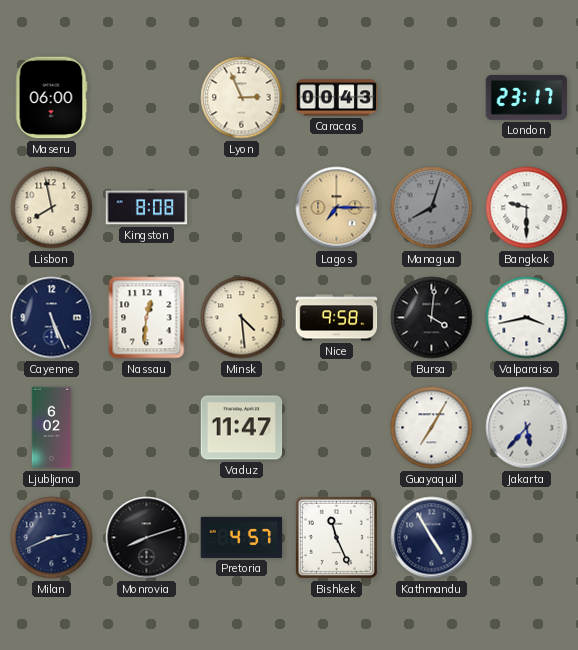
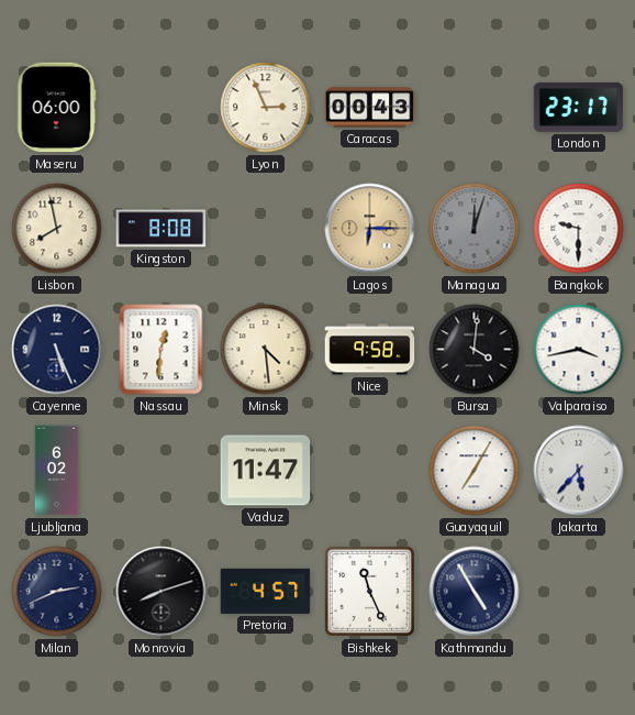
Lagos: 7:15 -> 6:15 (370, 229)
Managua: 8:03 -> 12:03 (475, 229)
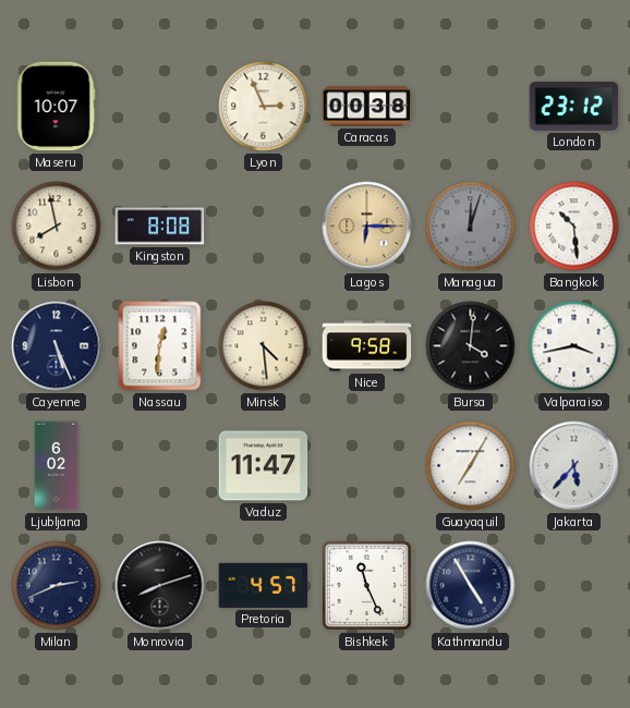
Maseru: 06:00 -> 10:07 (56, 107)
Caracas: 00:43 -> 00:38 (367, 107)
London: 23:17 -> 23:12 (574, 106)
Bangkok: 9:30 -> 10:29 (574, 227)
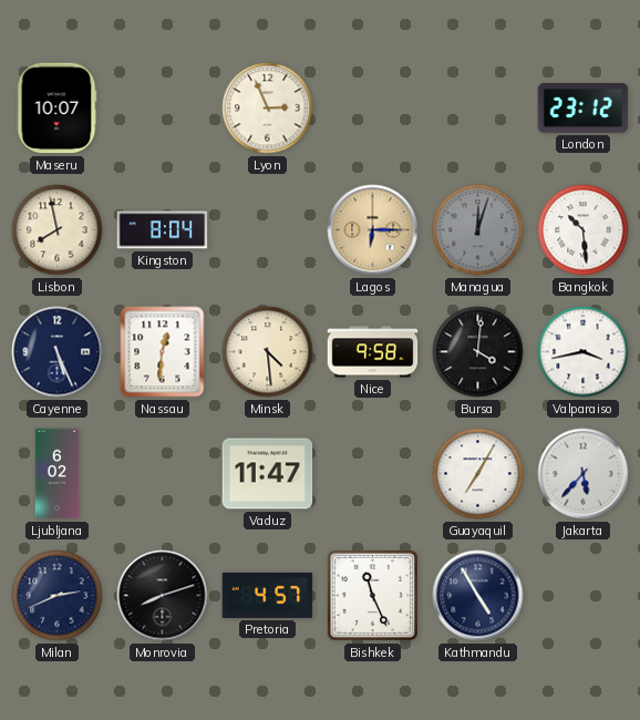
Caracas: 00:38 -> none (367, 107)
Kingston: 8:08 -> 8:04 (163, 230)
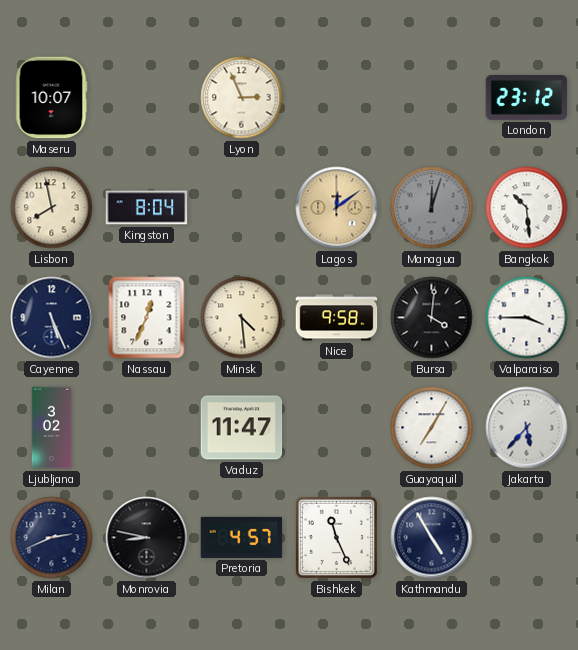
Lagos: 6:15 -> 12:09 (337, 208)
Nassau: 12:31 -> 12:34 (147, 318)
Valparaiso: 3:43 -> 3:45 (527, 318)
Ljubljana: 6:02 -> 3:02 (52, 428)
Monrovia: 8:12 -> 8:47 (147, 538)
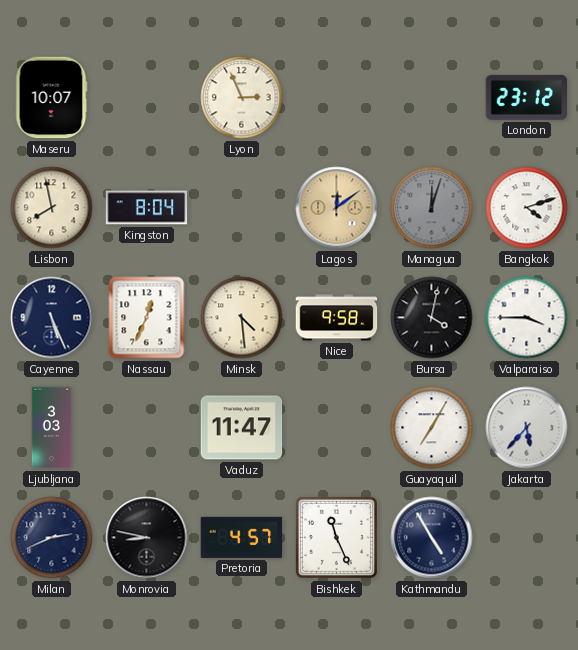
Bangkok: 10:29 -> 4:12 (527, 208)
Bursa: 4:01 -> 4:02 (432, 318)
Ljubljana: 3:02 -> 3:03 (52, 428)
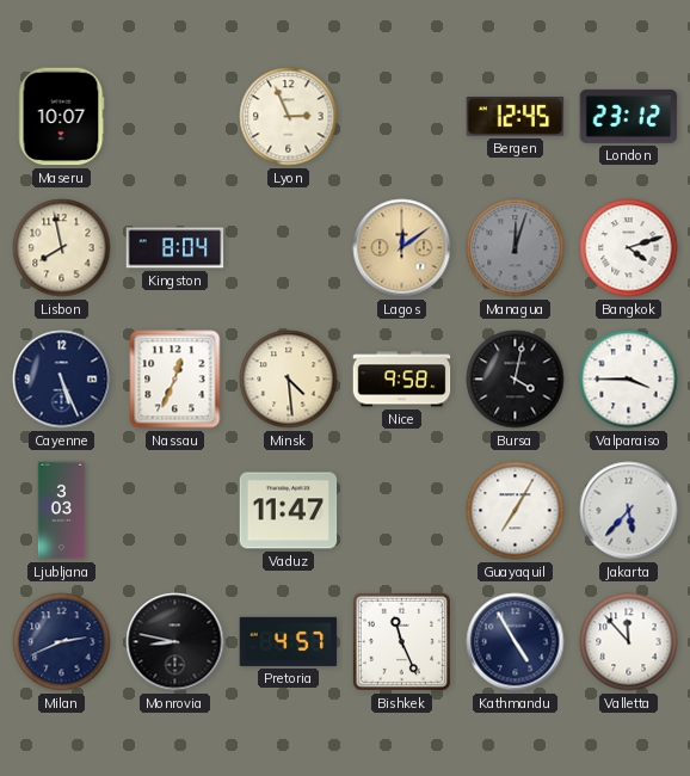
Bergen: none -> 12:45 (516, 117)
Valletta: none -> 11:53 (629, 642)
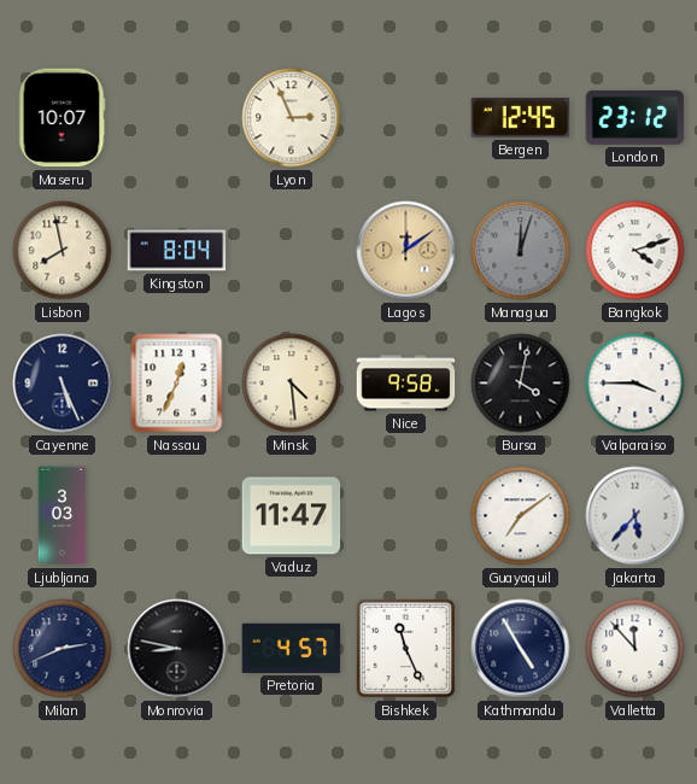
Guayaquil: 7:05 -> 7:09 (521, 516)
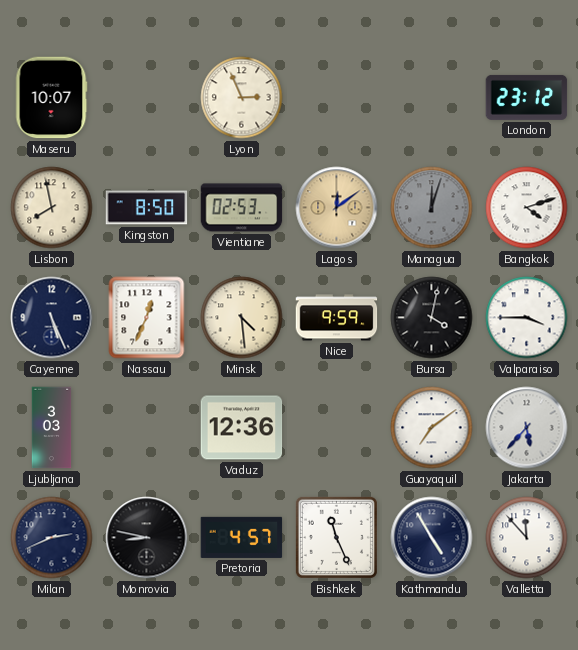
Bergen: 12:45 -> none (521, 118)
Kingston: 8:04 -> 8:50 (147, 208)
Vientiane: none -> 02:53 (242, 208)
Nice: 9:58 -> 9:59 (337, 318)
Vaduz: 11:47 -> 12:36 (242, 428)
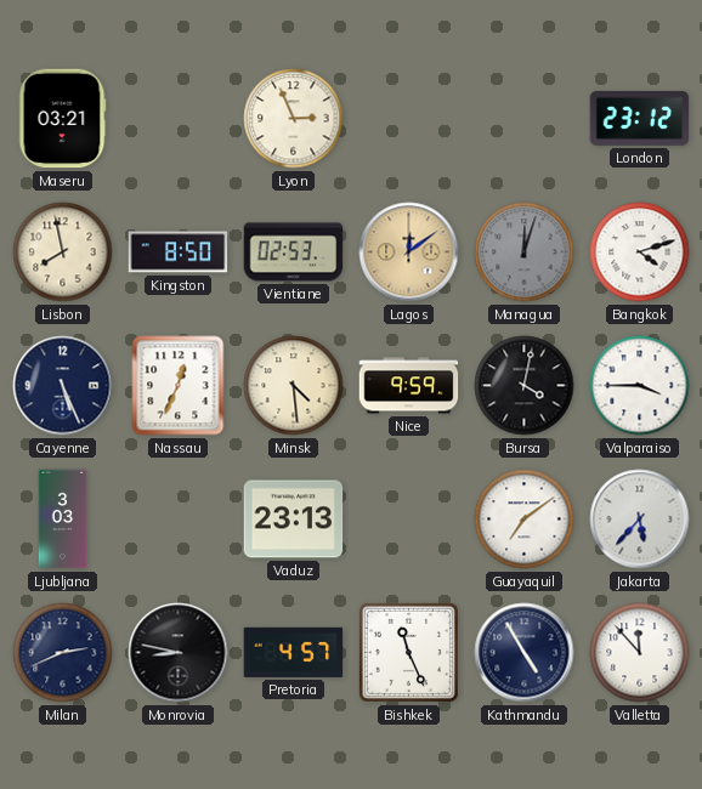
Maseru: 10:07 -> 03:21 (62, 119)
Vaduz: 12:36 -> 23:13 (294, 520)
